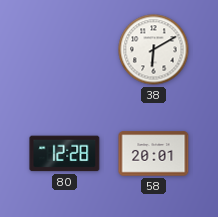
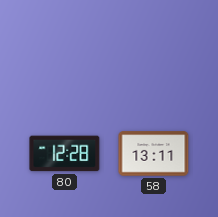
38: 6:10 -> none (154, 50)
58: 20:01 -> 13:11 (154, 154)
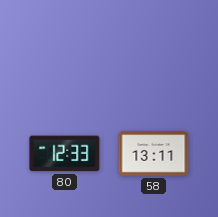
80: 12:28 -> 12:33 (65, 154)
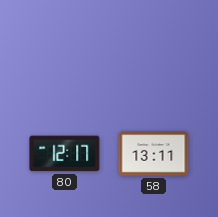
80: 12:33 -> 12:17 (65, 154)
